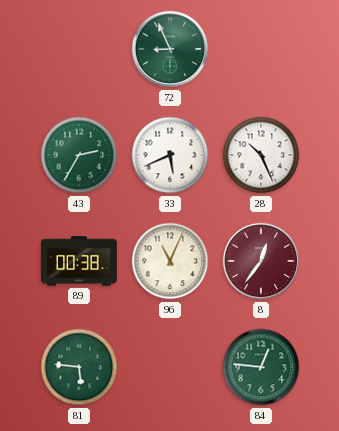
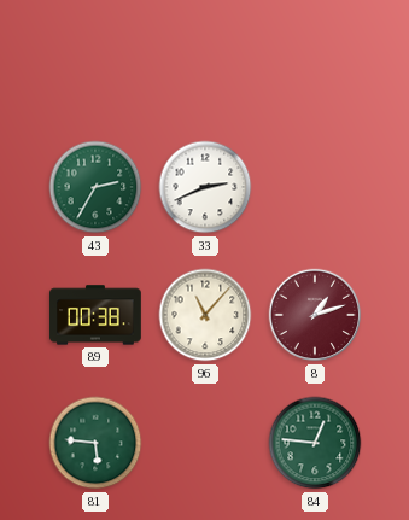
72: 8:56 -> none (170, 49)
33: 5:41 -> 2:41 (205, 187)
28: 10:26 -> none (261, 155)
96: 11:04 -> 11:07 (205, 315)
8: 12:36 -> 1:12 (315, 315)
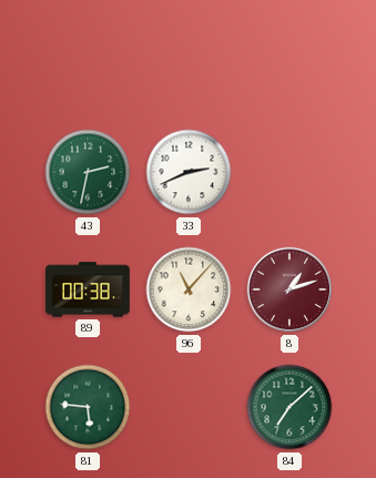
43: 2:35 -> 2:32 (88, 172)
84: 12:46 -> 7:08 (289, 407)
